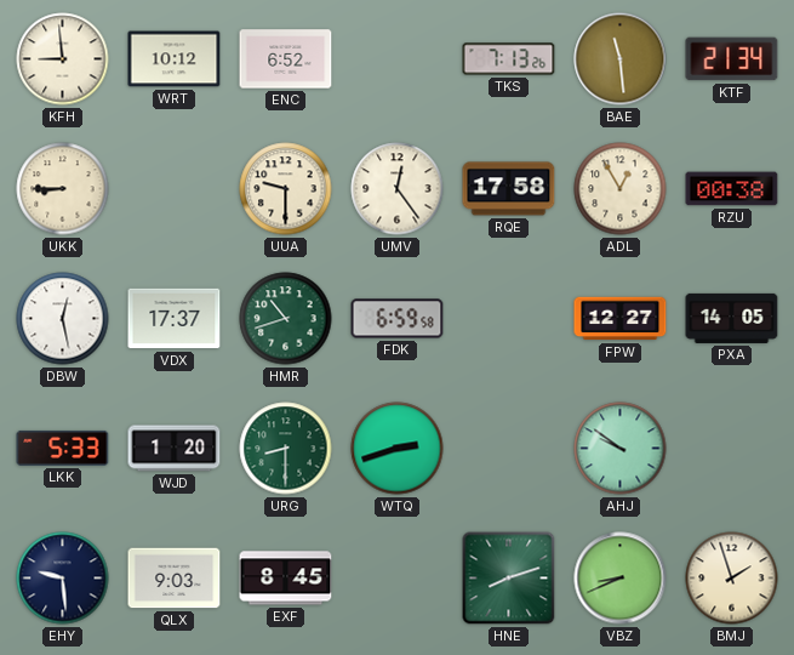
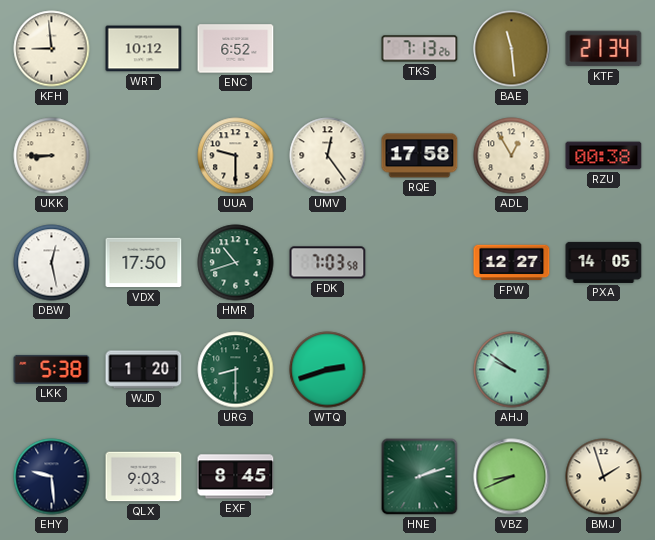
VDX: 17:37 -> 17:50 (144, 263)
FDK: 6:59 -> 7:03 (328, 263)
LKK: 5:33 -> 5:38 (52, 369)
HNE: 8:12 -> 2:12 (420, 477)
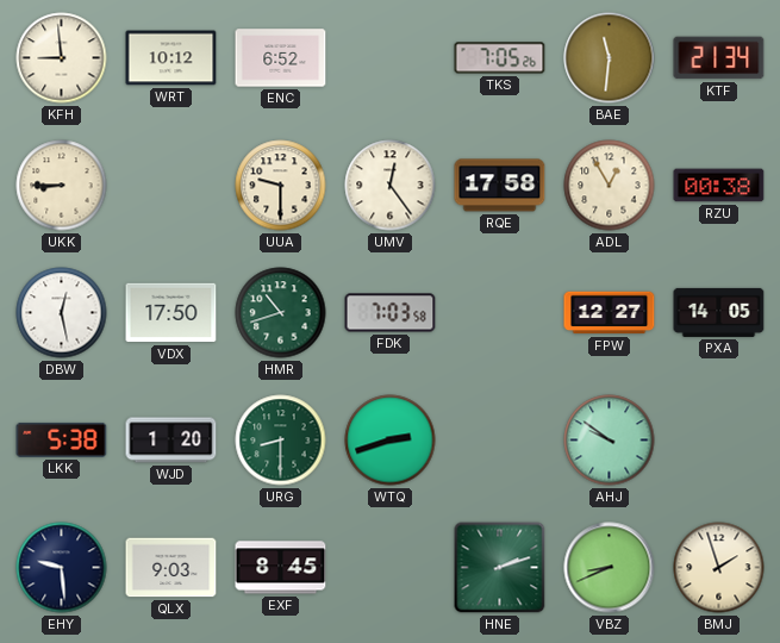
TKS: 7:13 -> 7:05 (500, 58)
BAE: 11:29 -> 11:31 (610, 58)
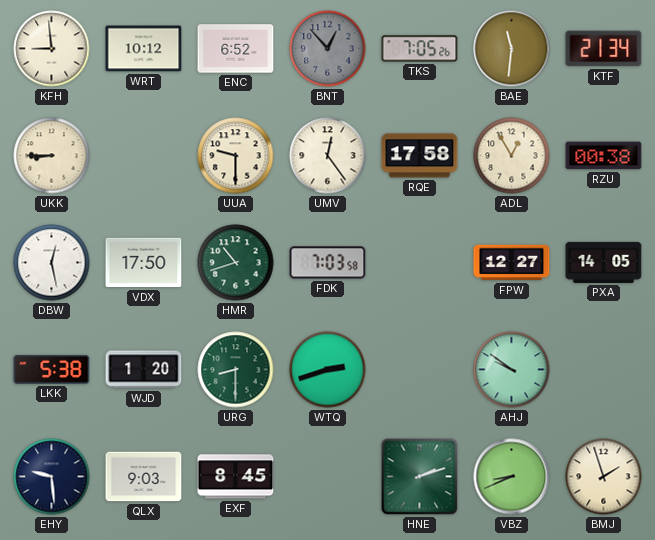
BNT: none -> 12:53 (328, 49)
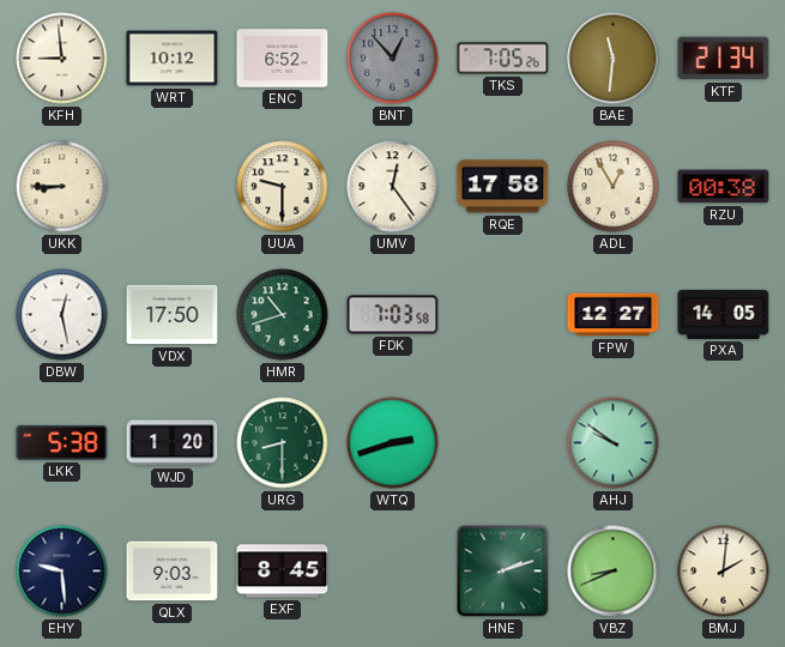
BMJ: 1:57 -> 2:01 (724, 572)
